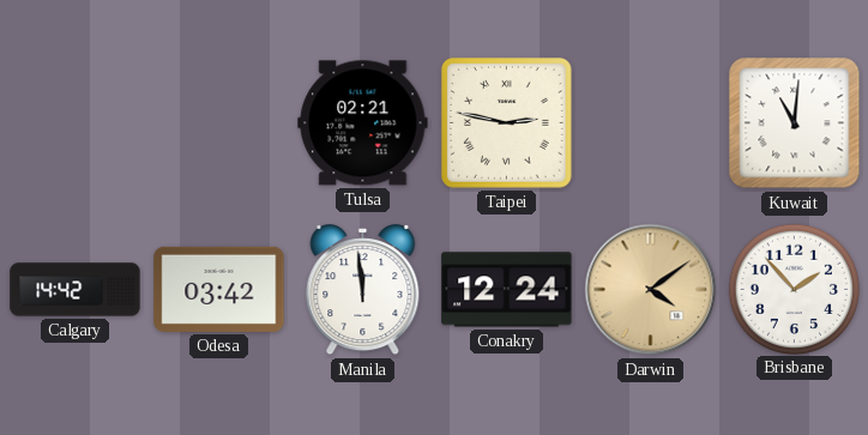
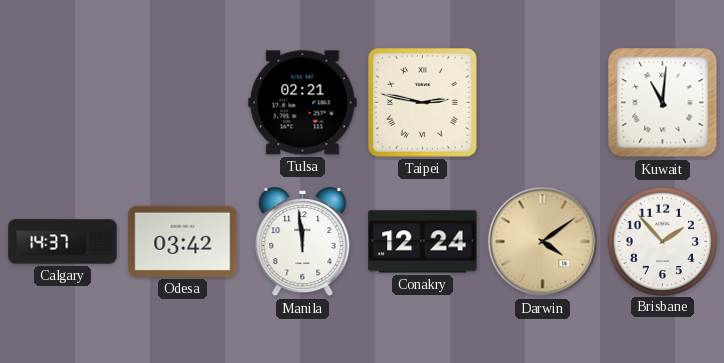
Calgary: 14:42 -> 14:37 (63, 242)
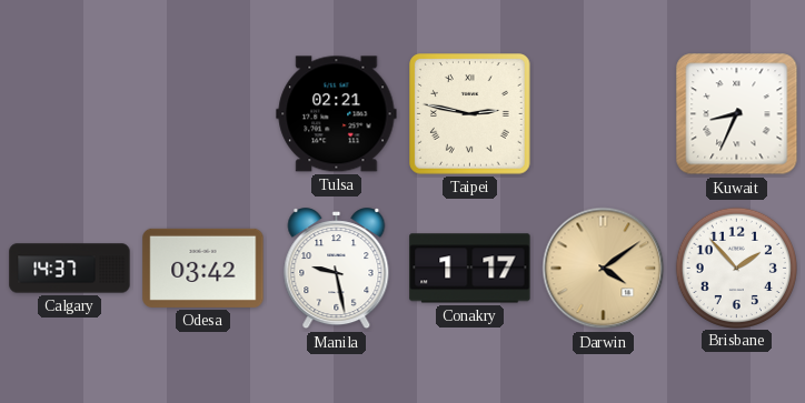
Kuwait: 11:01 -> 8:34 (737, 114)
Manila: 11:59 -> 9:28 (337, 269)
Conakry: 12:24 -> 1:17 (470, 269)
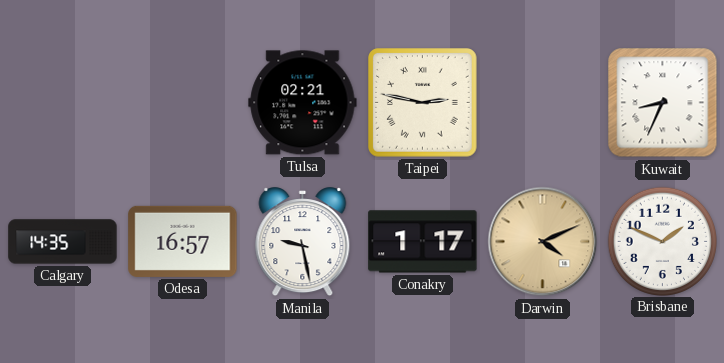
Calgary: 14:37 -> 14:35 (63, 242)
Odesa: 03:42 -> 16:57 (183, 241)
Darwin: 4:09 -> 4:11 (543, 242)
Brisbane: 1:53 -> 1:49 (662, 241)
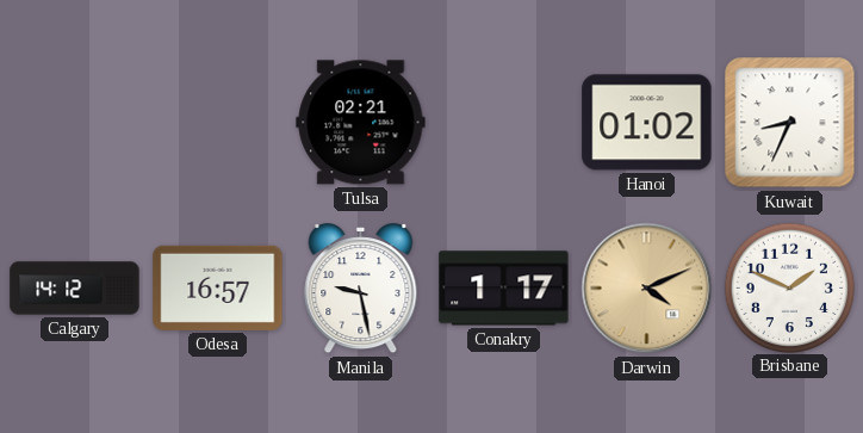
Taipei: 2:47 -> none (423, 103)
Hanoi: none -> 01:02 (647, 123)
Calgary: 14:35 -> 14:12 (75, 289)
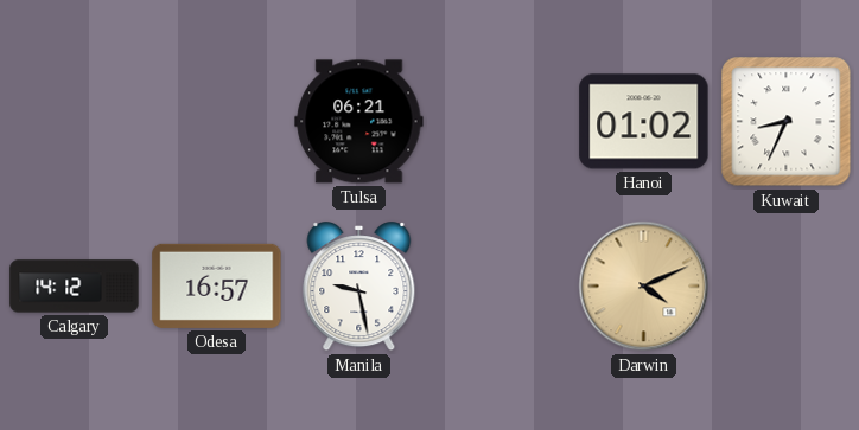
Tulsa: 02:21 -> 06:21 (359, 122)
Conakry: 1:17 -> none (504, 289)
Brisbane: 1:49 -> none (789, 287)
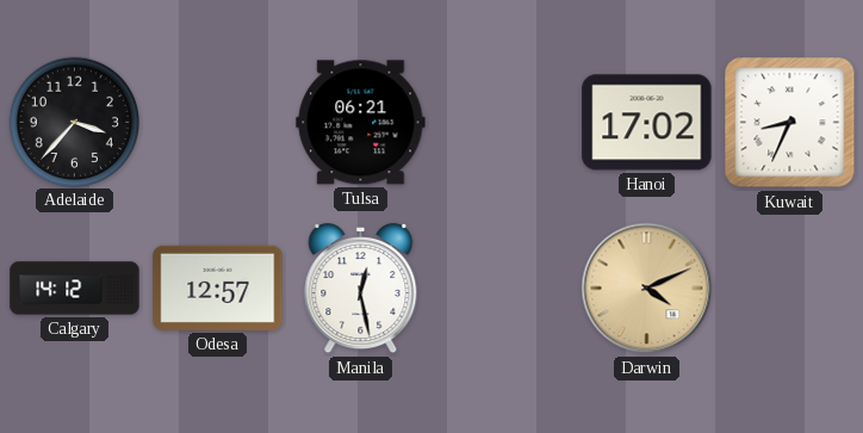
Adelaide: none -> 3:37 (74, 122)
Hanoi: 01:02 -> 17:02 (647, 123)
Odesa: 16:57 -> 12:57 (218, 287)
Manila: 9:28 -> 12:28 (361, 289)
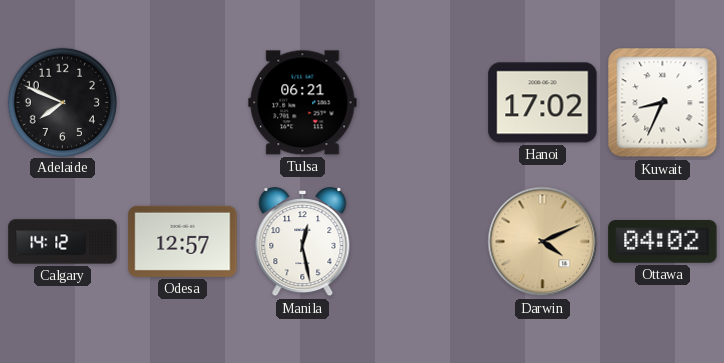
Adelaide: 3:37 -> 7:49 (62, 102)
Ottawa: none -> 04:02 (663, 242)
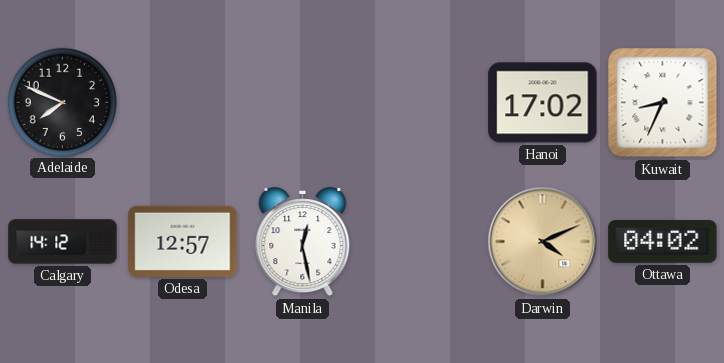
Tulsa: 06:21 -> none (303, 103)
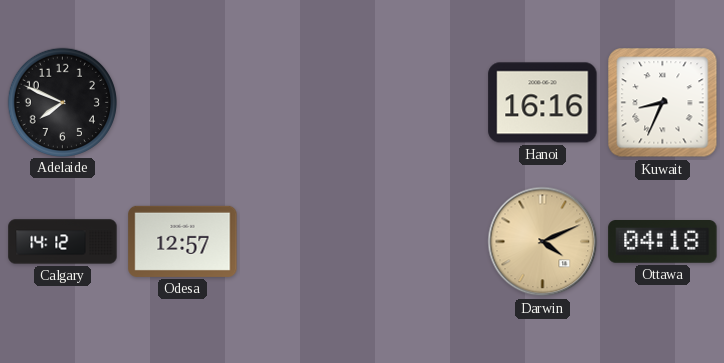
Hanoi: 17:02 -> 16:16 (543, 103)
Manila: 12:28 -> none (303, 242)
Ottawa: 04:02 -> 04:18 (663, 242)
